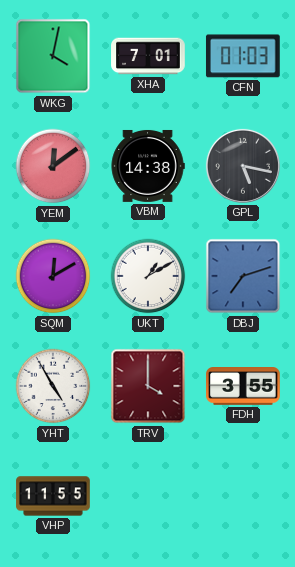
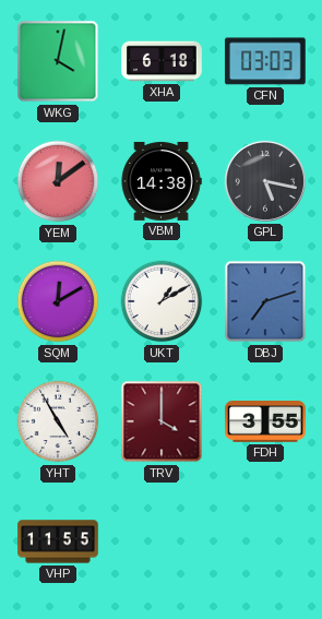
XHA: 7:01 -> 6:18 (162, 61)
CFN: 01:03 -> 03:03 (265, 61)
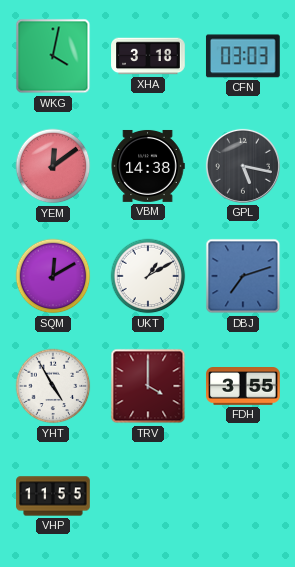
XHA: 6:18 -> 3:18 (148, 56)
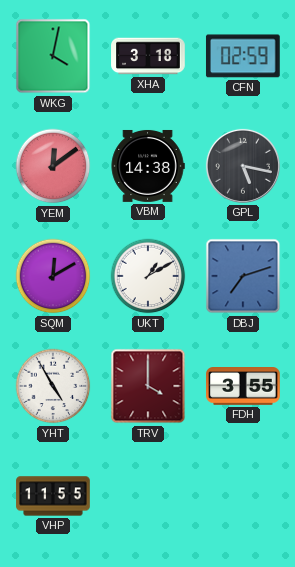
CFN: 03:03 -> 02:59 (243, 56)
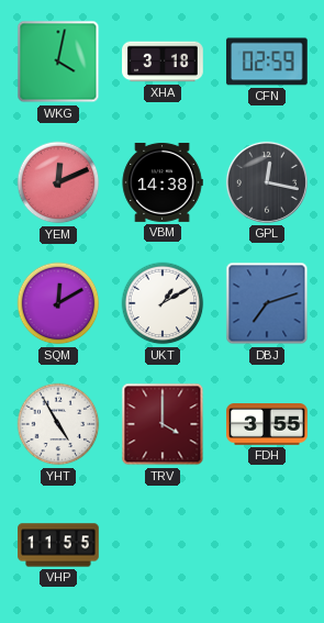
YEM: 12:09 -> 12:11 (58, 182)
GPL: 5:17 -> 12:17 (267, 182)
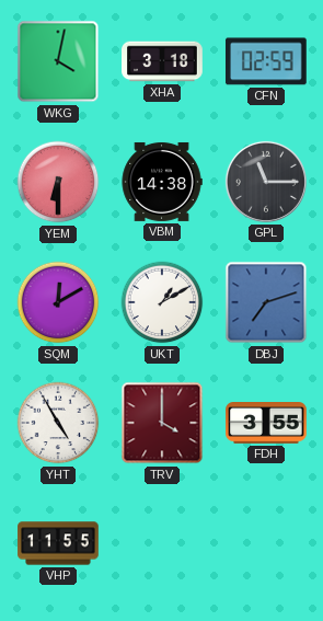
YEM: 12:11 -> 6:30 (58, 182)
GPL: 12:17 -> 11:15 (266, 182)
